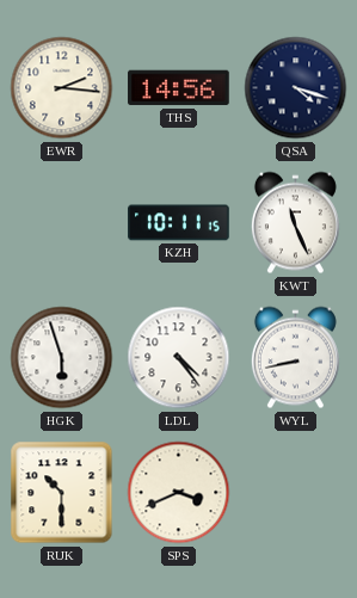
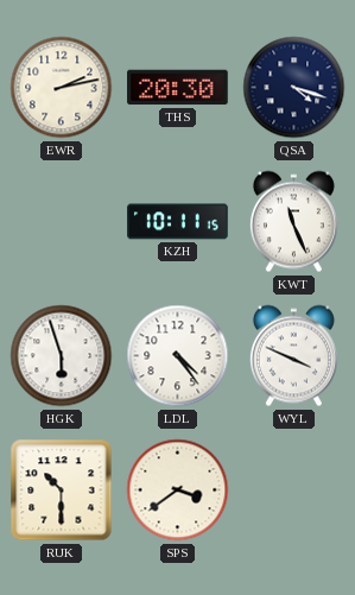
EWR: 2:16 -> 2:13 (62, 88)
THS: 14:56 -> 20:30 (178, 88)
WYL: 8:43 -> 3:49 (293, 356)
SPS: 3:41 -> 3:39 (178, 490)
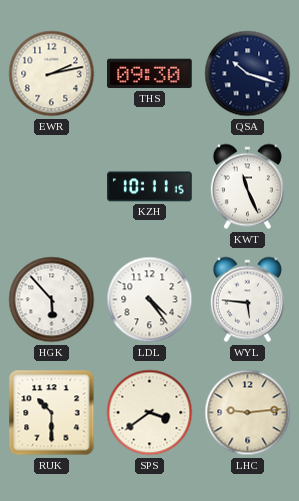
THS: 20:30 -> 09:30 (150, 74)
QSA: 4:18 -> 10:18 (248, 74)
HGK: 5:57 -> 5:53 (52, 300)
WYL: 3:49 -> 5:46 (247, 300)
LHC: none -> 9:14 (248, 413)
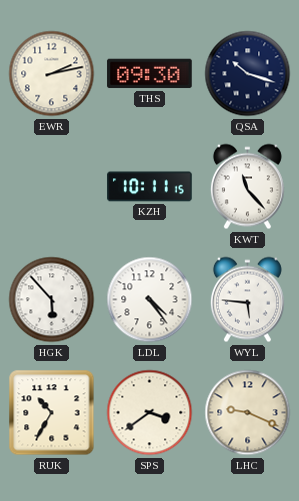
KWT: 11:26 -> 11:23 (247, 187)
RUK: 10:30 -> 10:35 (52, 413)
LHC: 9:14 -> 9:19 (248, 413)
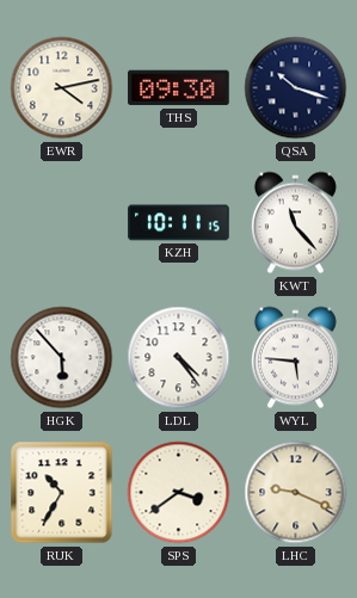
EWR: 2:13 -> 4:13 (62, 88)
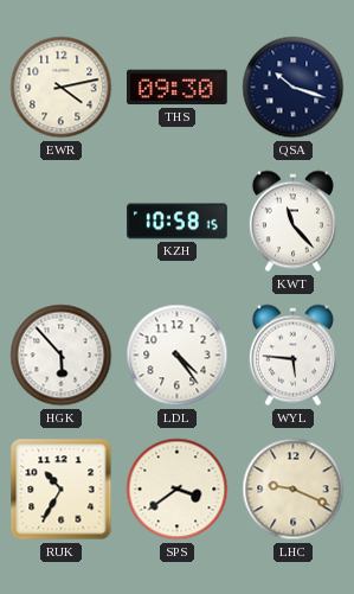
KZH: 10:11 -> 10:58 (178, 222)
